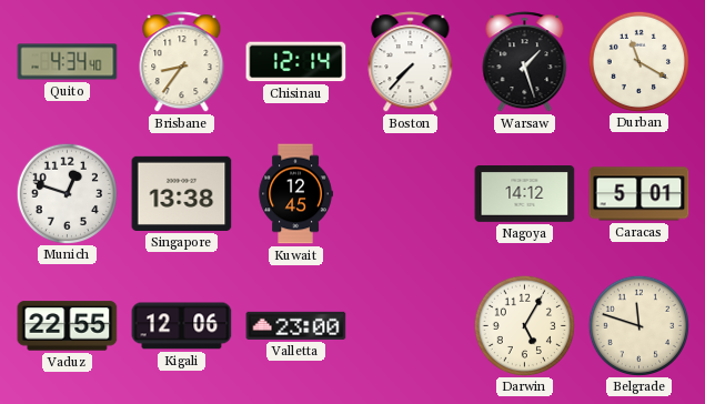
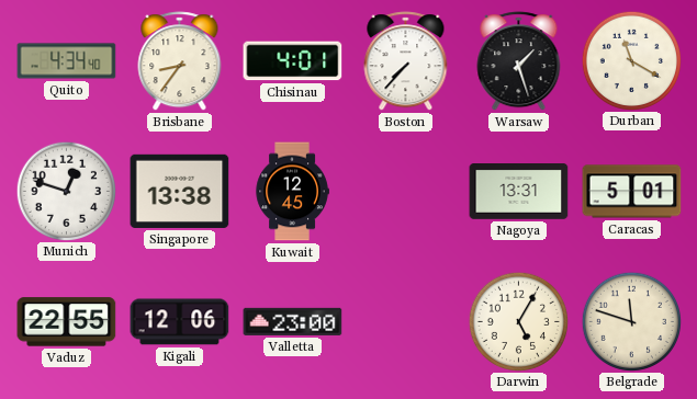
Chisinau: 12:14 -> 4:01 (293, 61)
Nagoya: 14:12 -> 13:31 (519, 192)
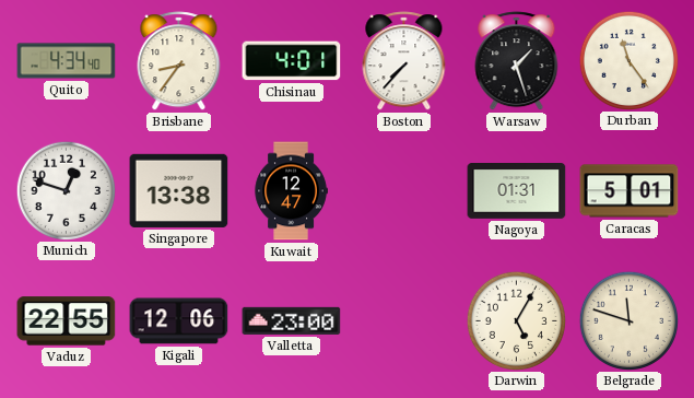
Durban: 11:20 -> 11:24 (628, 60)
Kuwait: 12:45 -> 12:47 (291, 191)
Nagoya: 13:31 -> 01:31 (517, 191)
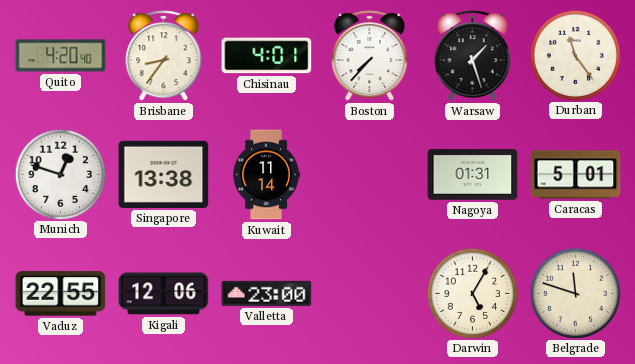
Quito: 4:34 -> 4:20 (61, 56)
Kuwait: 12:47 -> 11:14 (266, 175)
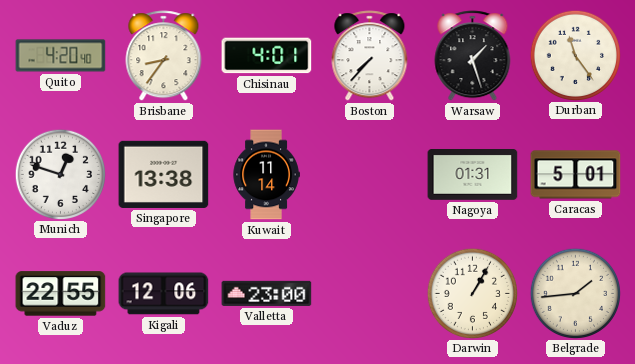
Darwin: 5:05 -> 1:05 (472, 293)
Belgrade: 11:48 -> 1:44 (575, 293)
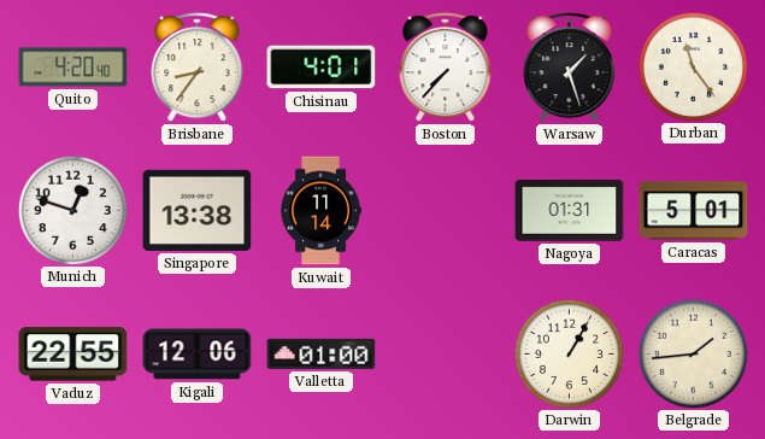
Valletta: 23:00 -> 01:00 (322, 353)
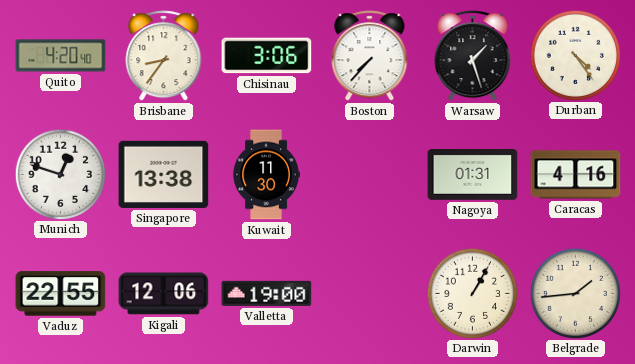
Chisinau: 4:01 -> 3:06 (267, 56)
Durban: 11:24 -> 4:24 (575, 55)
Kuwait: 11:14 -> 11:30 (266, 175)
Caracas: 5:01 -> 4:16 (576, 175)
Valletta: 01:00 -> 19:00 (267, 293)
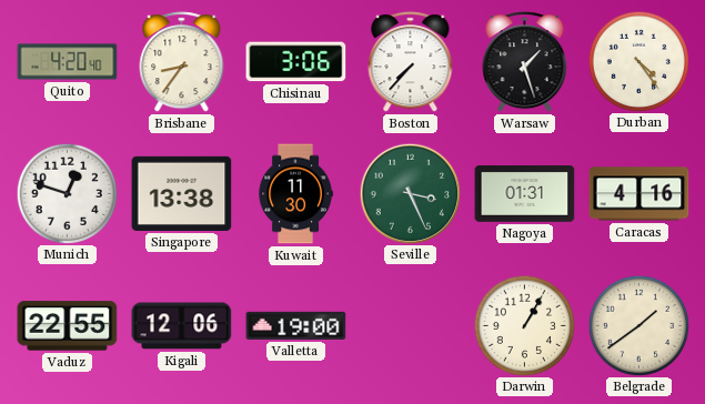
Seville: none -> 3:26 (410, 193)
Belgrade: 1:44 -> 1:39 (638, 325)
